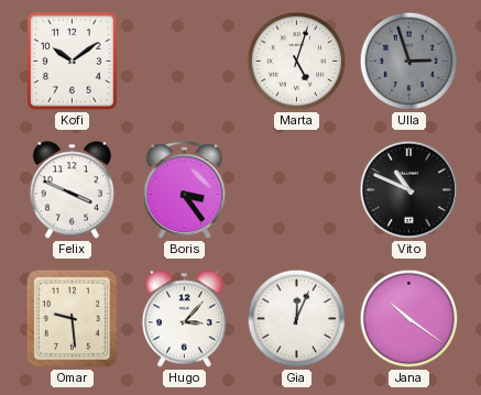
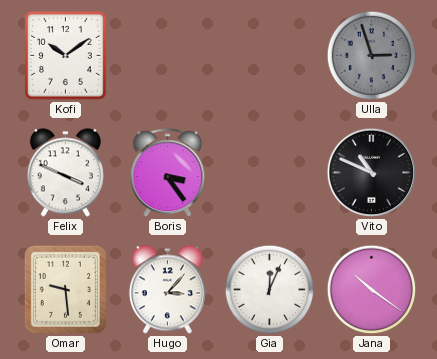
Marta: 5:03 -> none (297, 62)
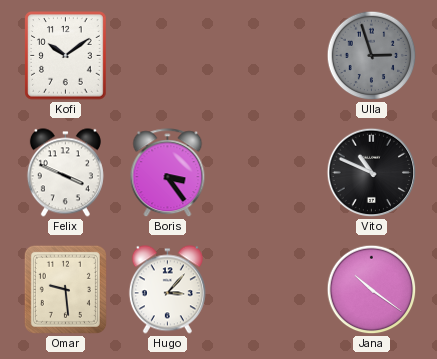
Gia: 12:04 -> none (270, 290)
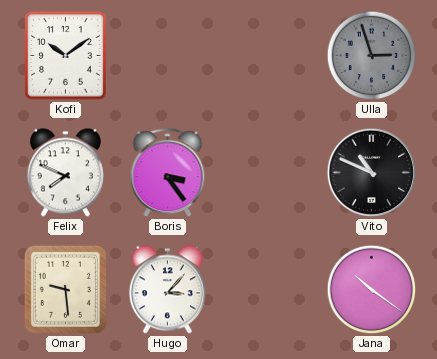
Felix: 3:49 -> 7:49 (65, 173)
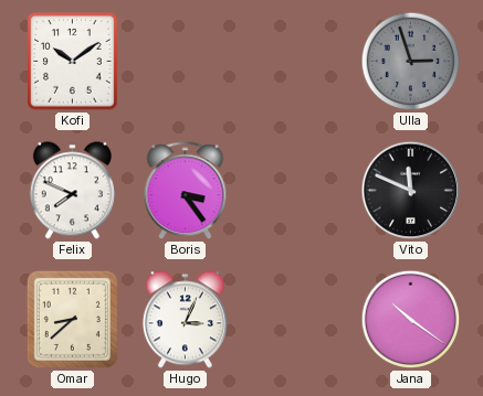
Vito: 10:49 -> 11:49 (411, 191)
Omar: 9:29 -> 8:38 (72, 319)
Hugo: 3:07 -> 3:04 (185, 320)
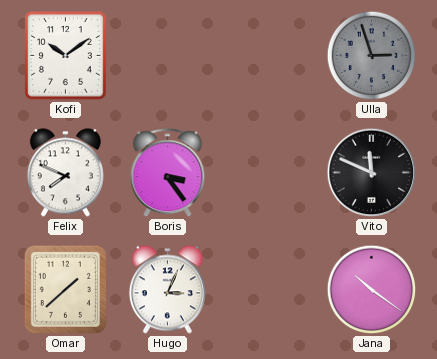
Omar: 8:38 -> 1:38 (65, 289)
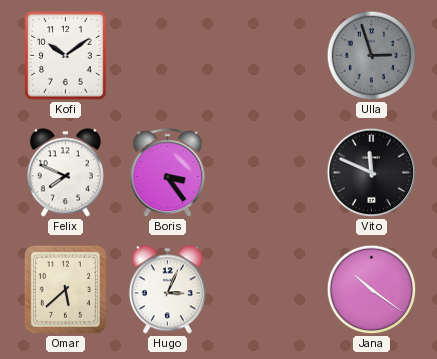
Omar: 1:38 -> 5:38 (65, 289)
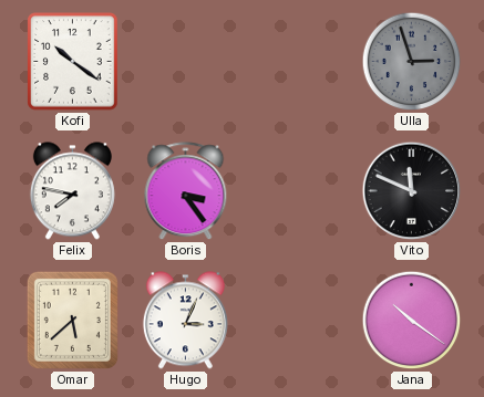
Kofi: 10:09 -> 10:21 (73, 62)
Felix: 7:49 -> 7:47 (72, 191)
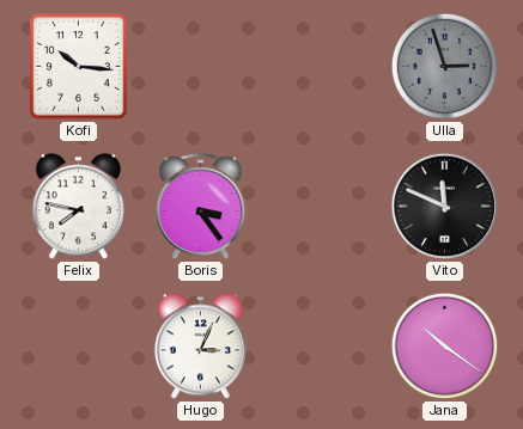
Kofi: 10:21 -> 10:16 (79, 67)
Omar: 5:38 -> none (72, 320)
